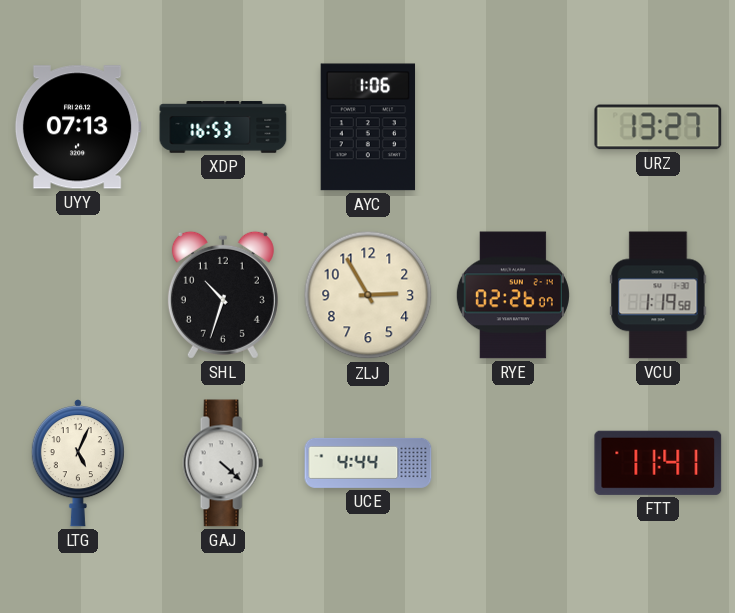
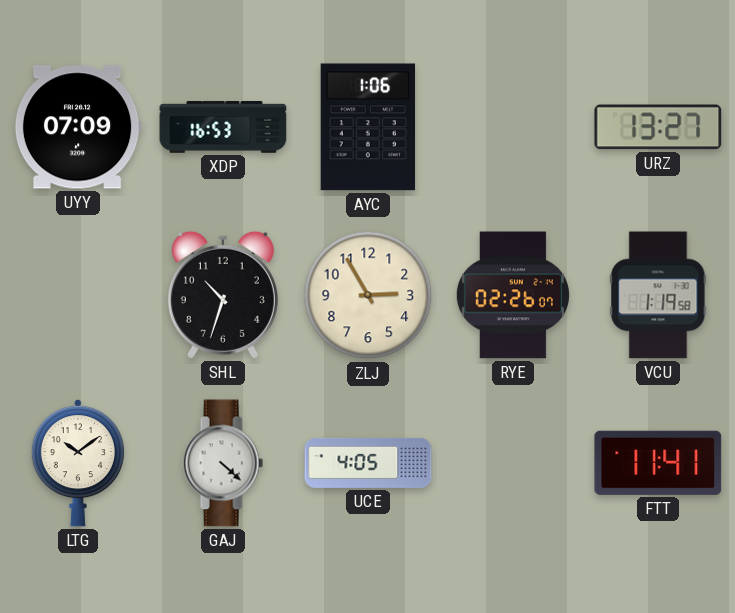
UYY: 07:13 -> 07:09 (78, 127)
LTG: 5:04 -> 10:09 (78, 463)
UCE: 4:44 -> 4:05 (368, 463)
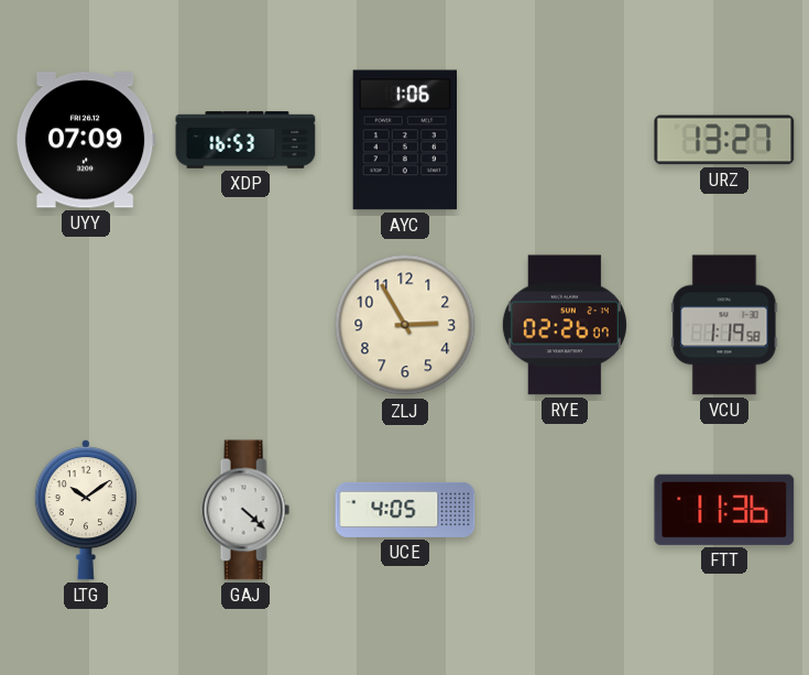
SHL: 10:33 -> none (223, 295)
FTT: 11:41 -> 11:36 (724, 510)
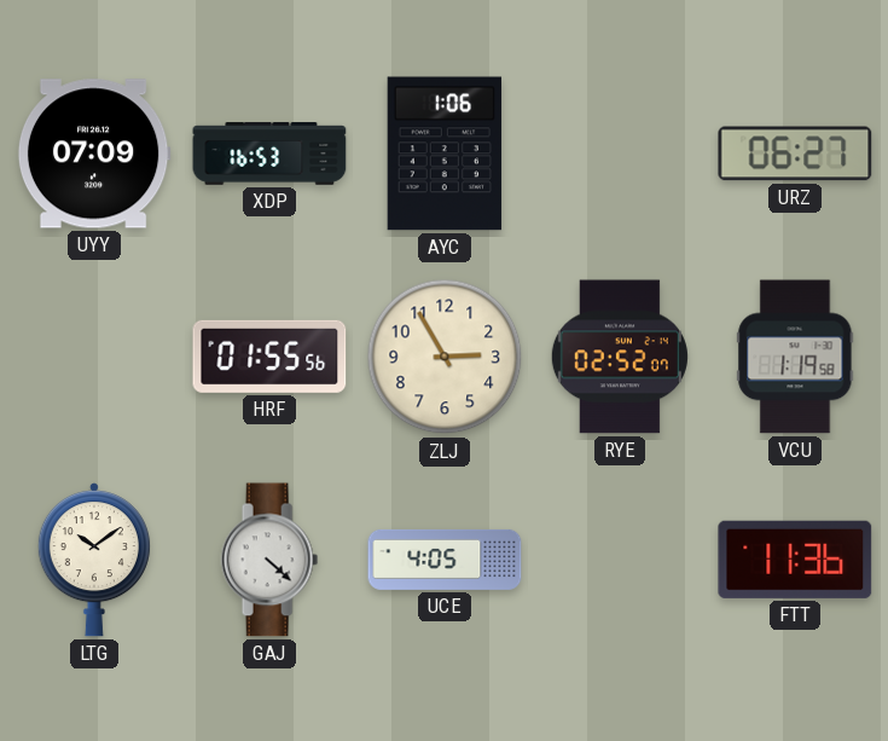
URZ: 13:27 -> 06:27 (795, 154)
HRF: none -> 01:55 (269, 357)
RYE: 02:26 -> 02:52 (620, 357)
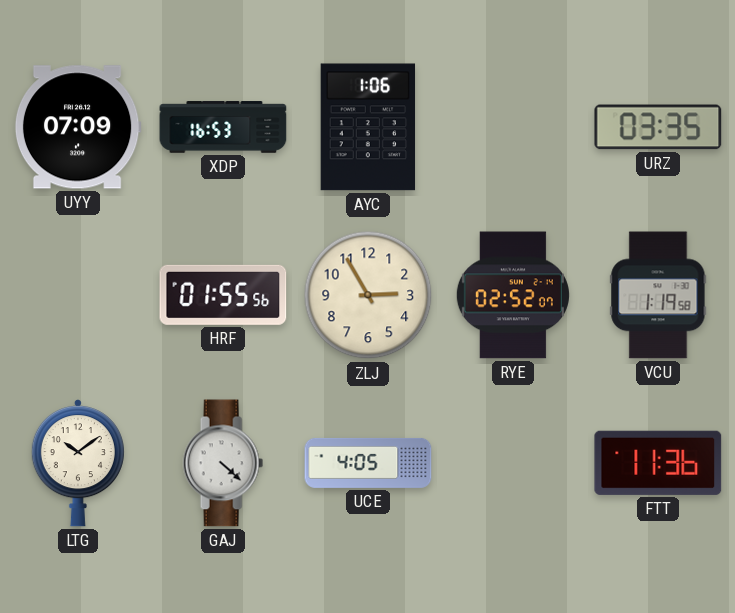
URZ: 06:27 -> 03:35 (658, 127)
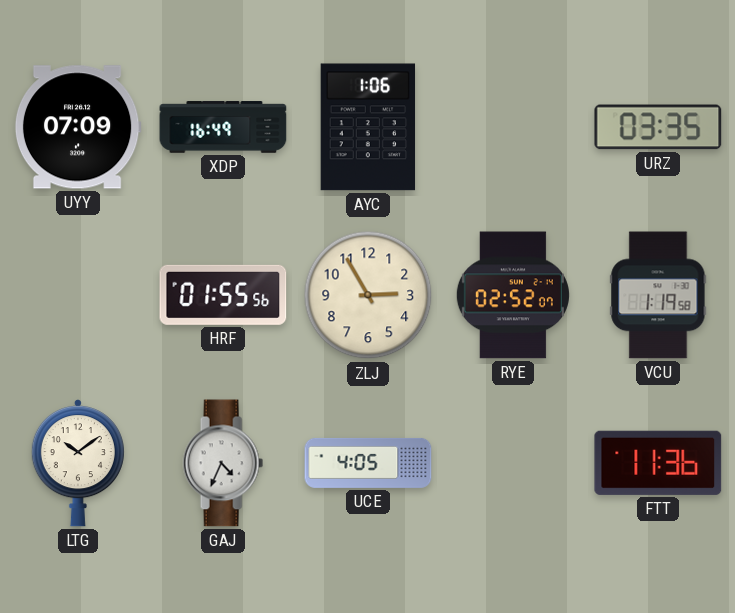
XDP: 16:53 -> 16:49 (223, 127)
GAJ: 4:22 -> 4:34 (223, 463)
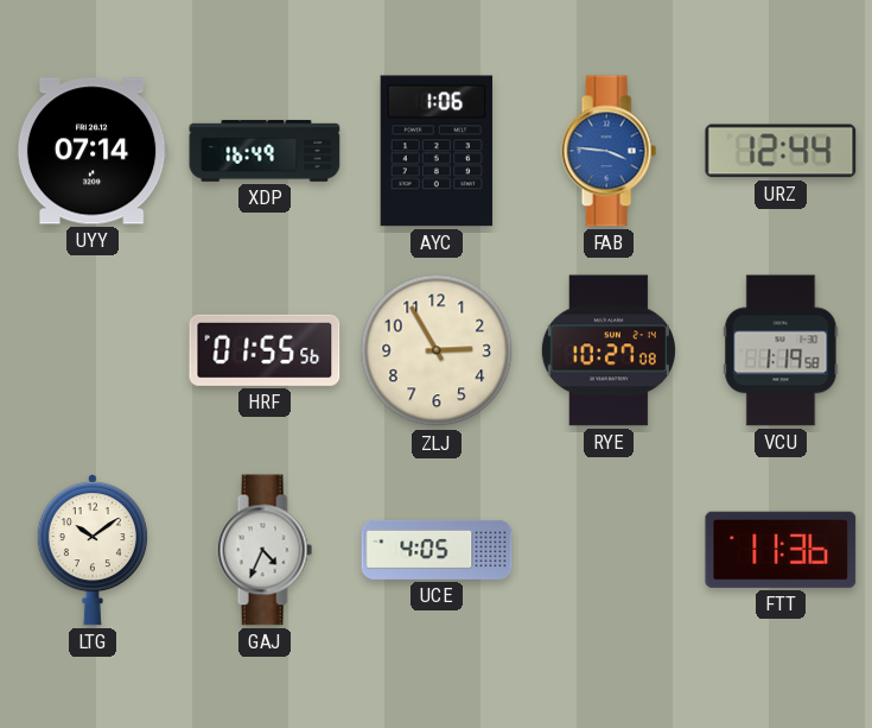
UYY: 07:09 -> 07:14 (93, 151)
FAB: none -> 3:46 (609, 151)
URZ: 03:35 -> 12:44 (781, 151)
RYE: 02:52 -> 10:27 (609, 350)
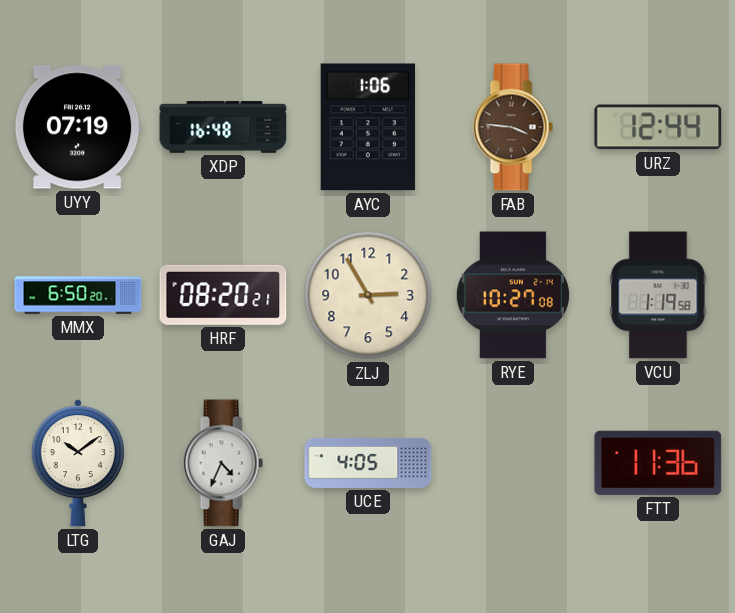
UYY: 07:14 -> 07:19 (78, 127)
XDP: 16:49 -> 16:48 (223, 127)
FAB dial: blue -> brown (513, 127)
MMX: none -> 6:50 (78, 295)
HRF: 01:55 -> 08:20 (223, 295)
